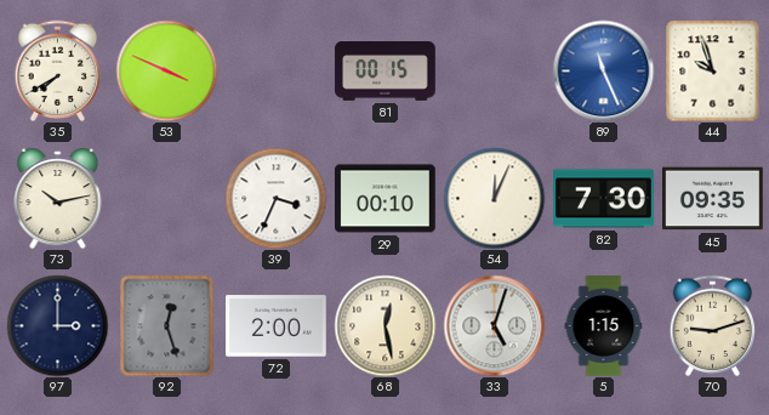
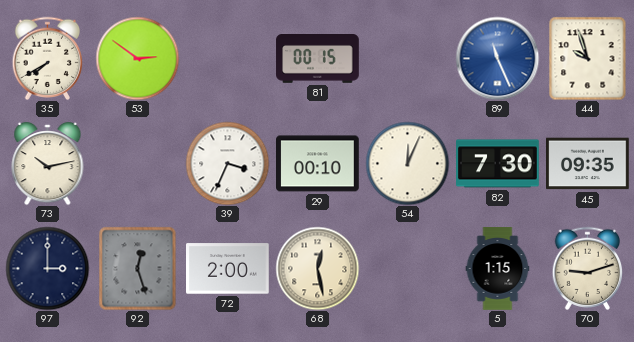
53: 3:49 -> 2:51 (137, 58)
33: 5:03 -> none (494, 325)
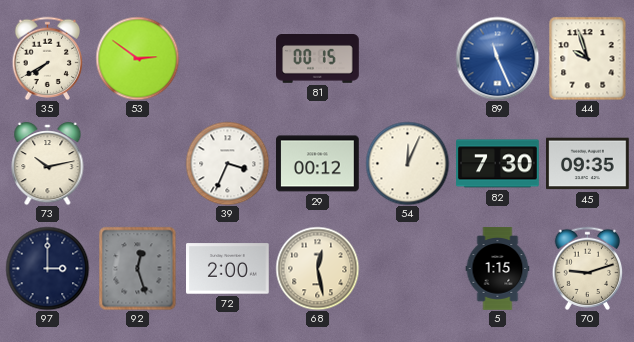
29: 00:10 -> 00:12 (318, 164)
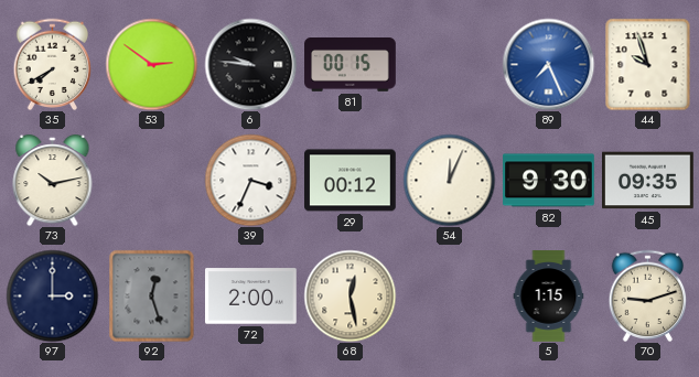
6: none -> 9:46 (250, 64)
89: 11:26 -> 7:26 (548, 64)
82: 7:30 -> 9:30 (549, 181)
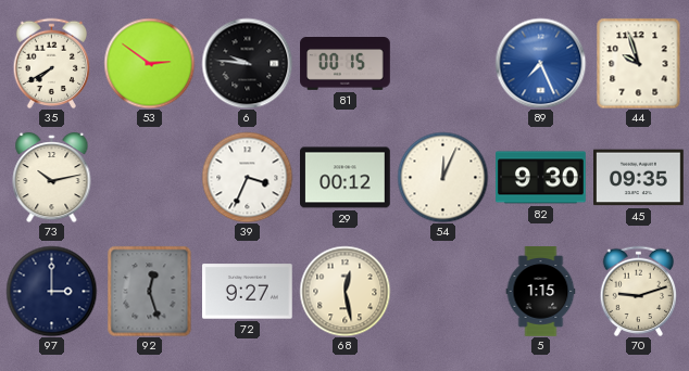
72: 2:00 -> 9:27 (248, 292)
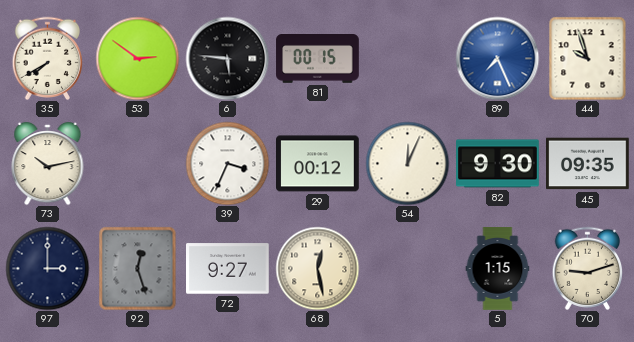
6: 9:46 -> 5:46 (227, 58)
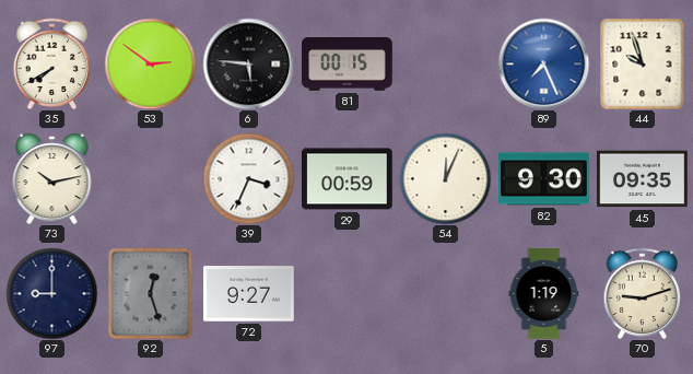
29: 00:12 -> 00:59 (348, 179)
97: 3:00 -> 9:00 (51, 293)
68: 12:28 -> none (317, 268)
5: 1:15 -> 1:19 (544, 294)
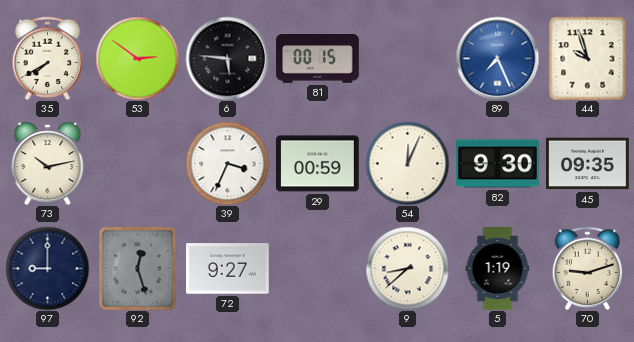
9: none -> 8:38 (407, 268)
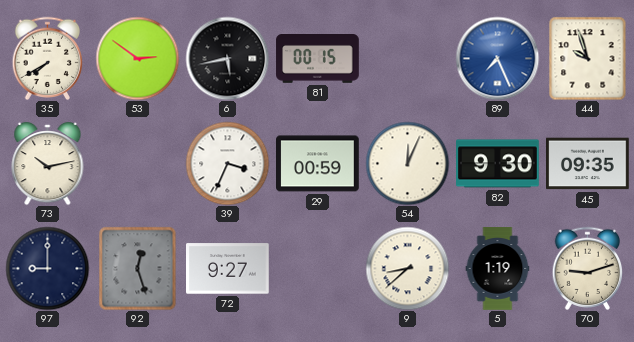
6: 5:46 -> 5:43 (227, 58)
